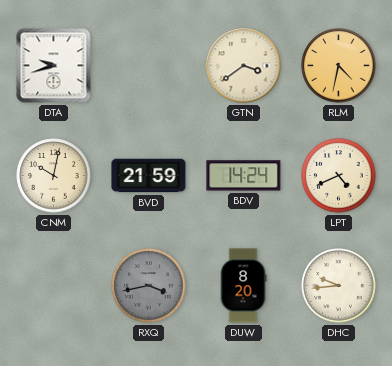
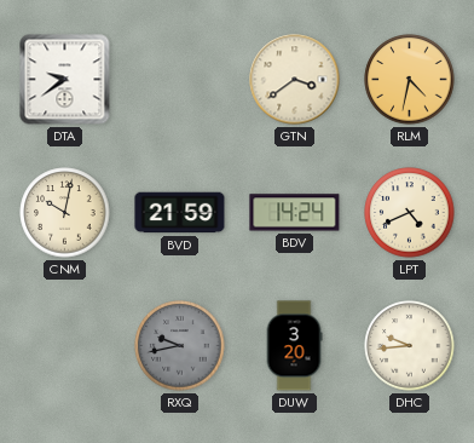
DTA: 9:42 -> 9:39 (65, 80)
RXQ: 3:43 -> 9:43 (180, 346)
DUW: 8:20 -> 3:20 (294, 346)
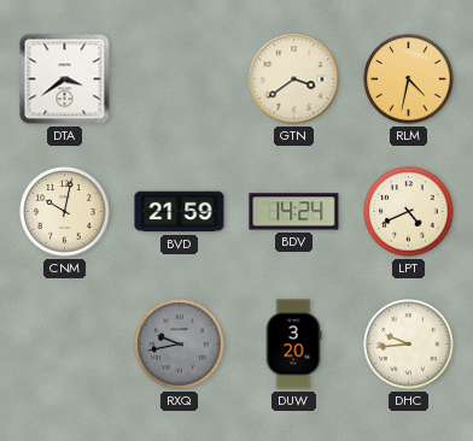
DTA: 9:39 -> 3:39 (65, 80)
